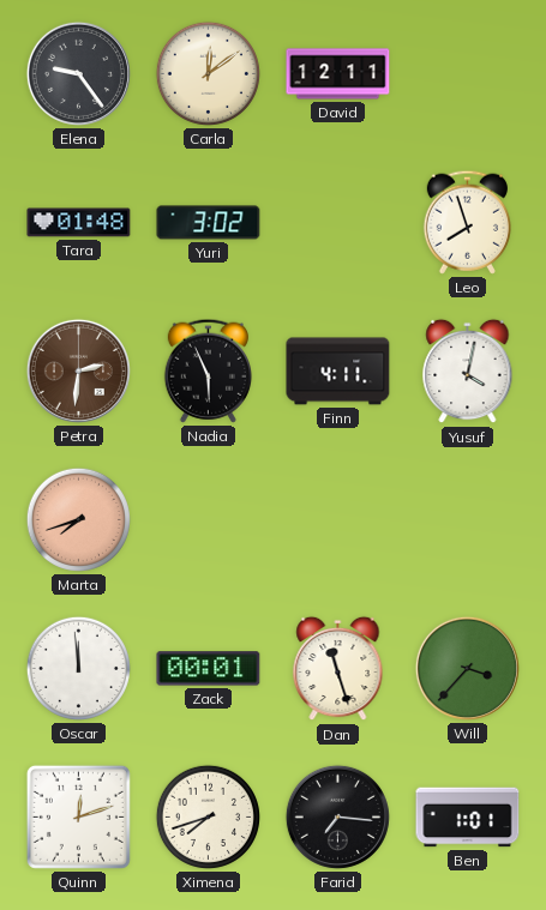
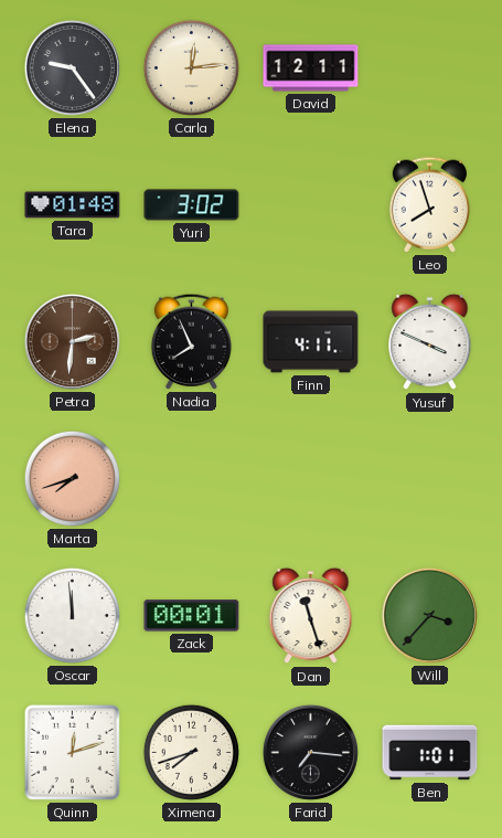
Carla: 12:09 -> 12:14 (191, 67)
Nadia: 5:56 -> 7:56 (191, 341)
Yusuf: 4:02 -> 3:49 (430, 342)
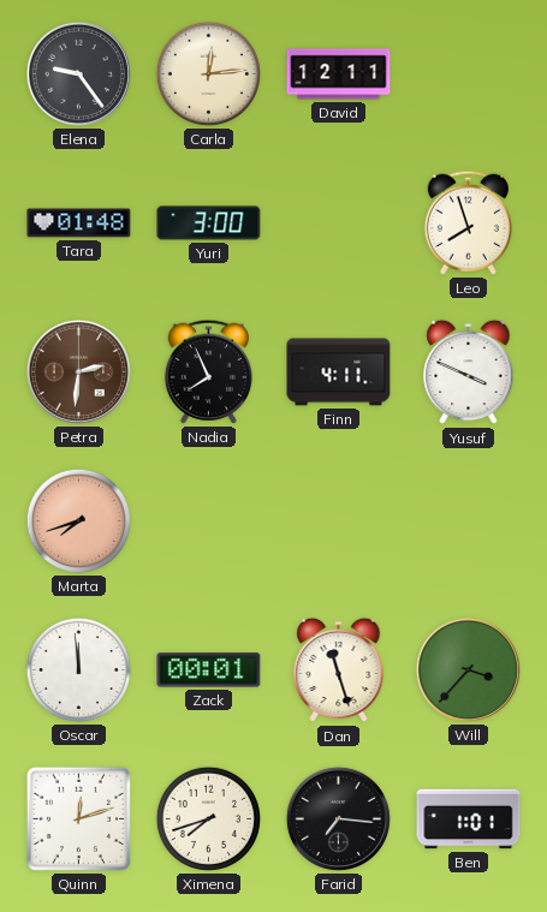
Yuri: 3:02 -> 3:00 (209, 223)
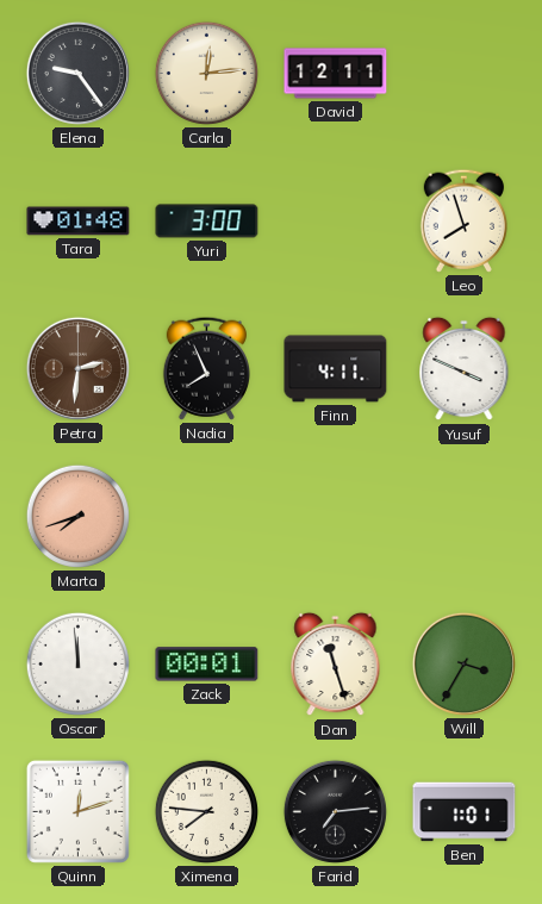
Will: 3:37 -> 3:35 (463, 663)
Ximena: 7:42 -> 7:46 (206, 811)
Farid: 7:16 -> 7:14 (335, 811)
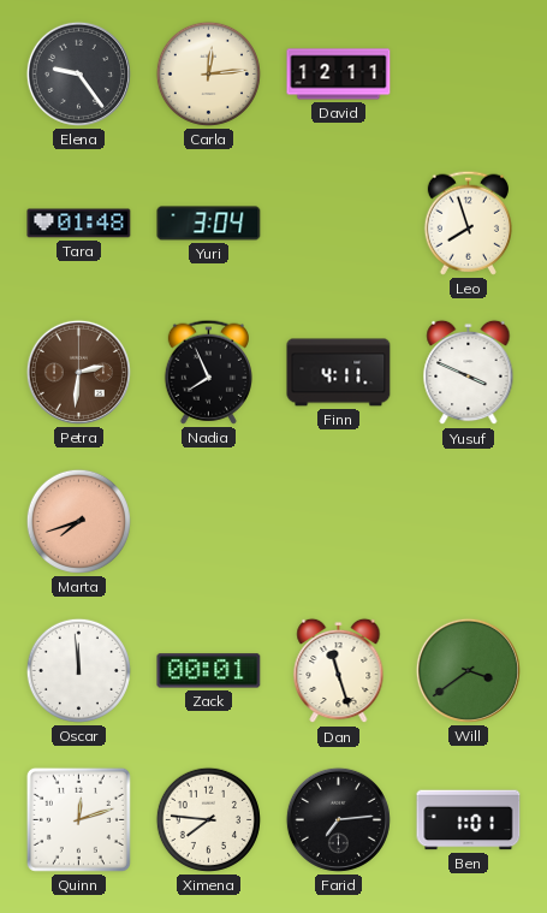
Yuri: 3:00 -> 3:04 (209, 224)
Will: 3:35 -> 3:39 (468, 670)
